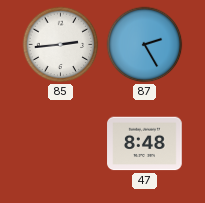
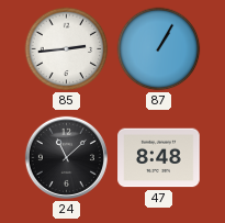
87: 2:25 -> 1:05 (159, 49)
24: none -> 11:08 (66, 157)
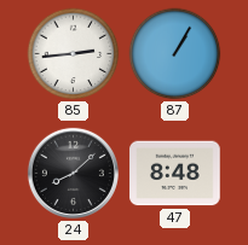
24: 11:08 -> 8:08 (73, 173)
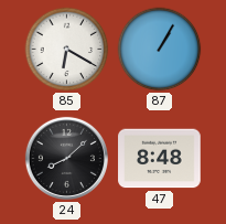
85: 2:44 -> 6:20 (67, 50)
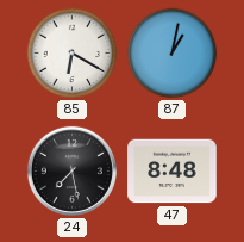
87: 1:05 -> 1:02 (173, 54)
24: 8:08 -> 7:28 (71, 170)
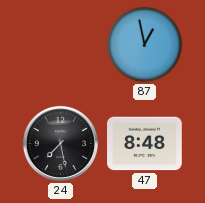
85: 6:20 -> none (73, 54)
87: 1:02 -> 12:58 (145, 45)
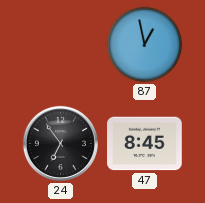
24: 7:28 -> 6:54 (60, 143)
47: 8:48 -> 8:45 (145, 144)
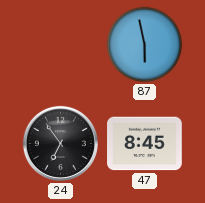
87: 12:58 -> 5:58 (145, 45)
